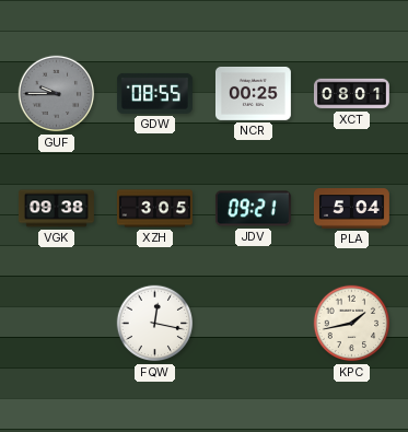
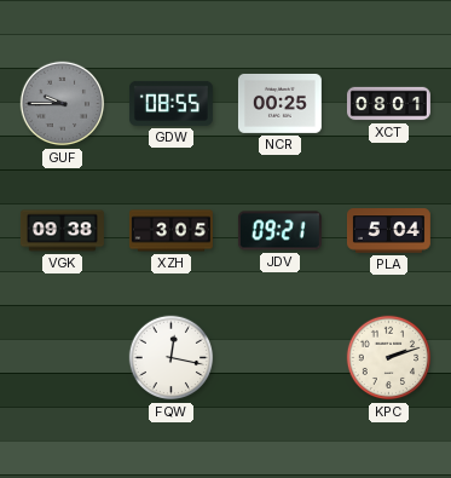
KPC: 1:43 -> 2:12 (389, 358)
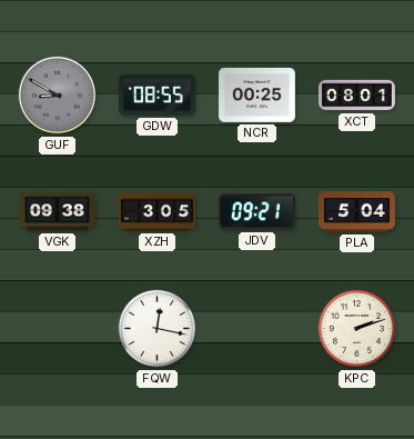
GUF: 9:45 -> 8:50 (58, 96)
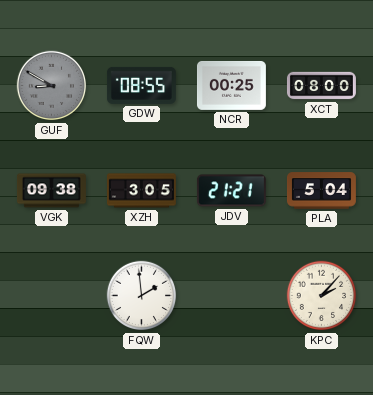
XCT: 08:01 -> 08:00 (321, 86)
JDV: 09:21 -> 21:21 (231, 191)
FQW: 12:17 -> 1:59 (142, 296)
KPC: 2:12 -> 2:07 (322, 296)
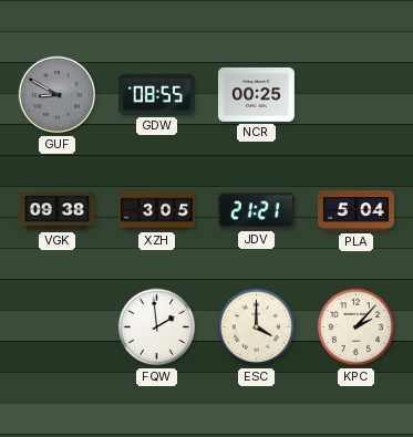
XCT: 08:00 -> none (321, 86)
ESC: none -> 4:00 (257, 327)
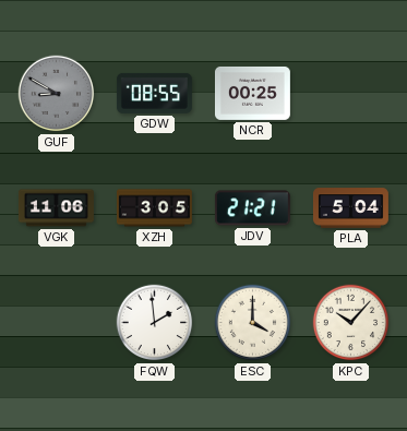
VGK: 09:38 -> 11:06 (56, 208)
KPC: 2:07 -> 10:07 (351, 323)
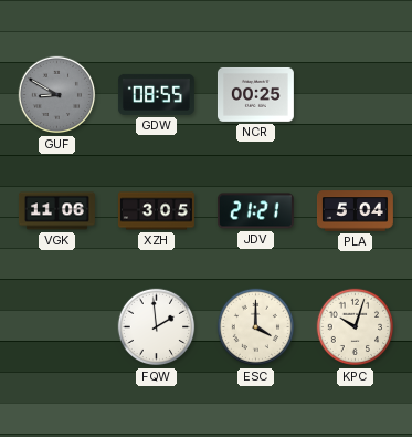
KPC: 10:07 -> 10:03 (356, 327)
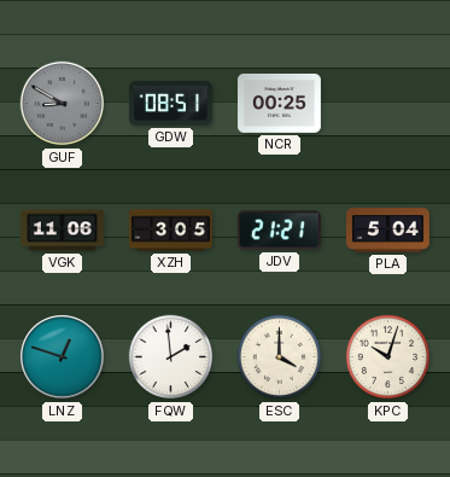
GDW: 08:55 -> 08:51 (170, 103)
LNZ: none -> 12:48 (63, 357)
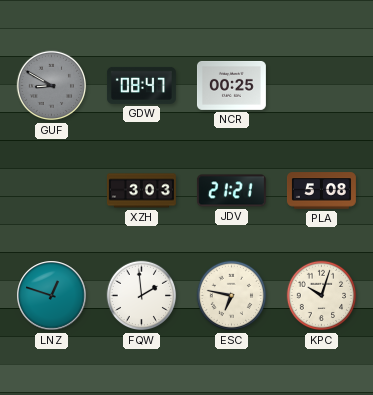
GDW: 08:51 -> 08:47 (141, 85)
VGK: 11:06 -> none (62, 231)
XZH: 3:05 -> 3:03 (141, 191)
PLA: 5:04 -> 5:08 (321, 191)
ESC: 4:00 -> 6:47 (232, 296)
